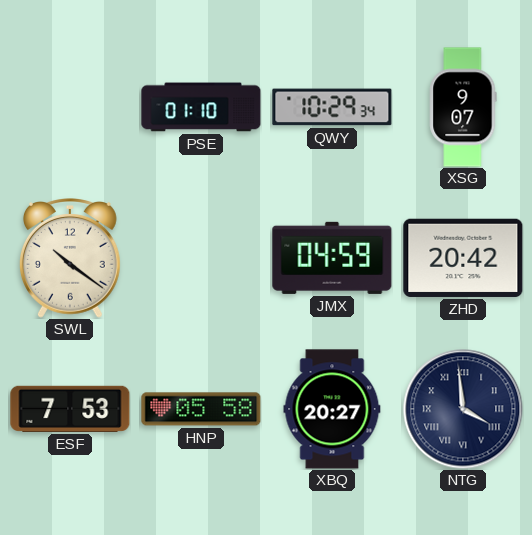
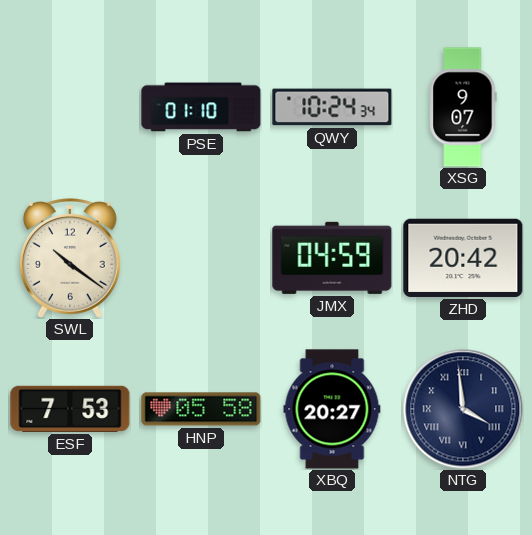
QWY: 10:29 -> 10:24 (332, 107)
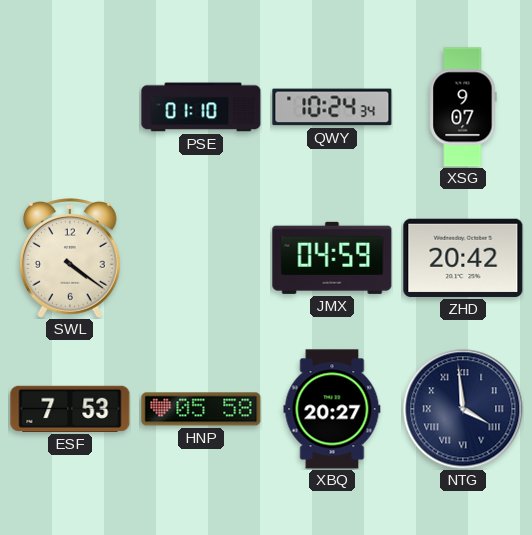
SWL: 10:21 -> 4:21 (70, 258)
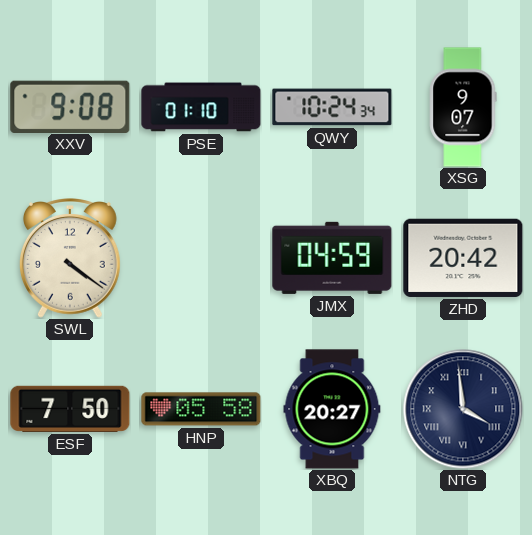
XXV: none -> 9:08 (70, 106)
ESF: 7:53 -> 7:50 (70, 409)
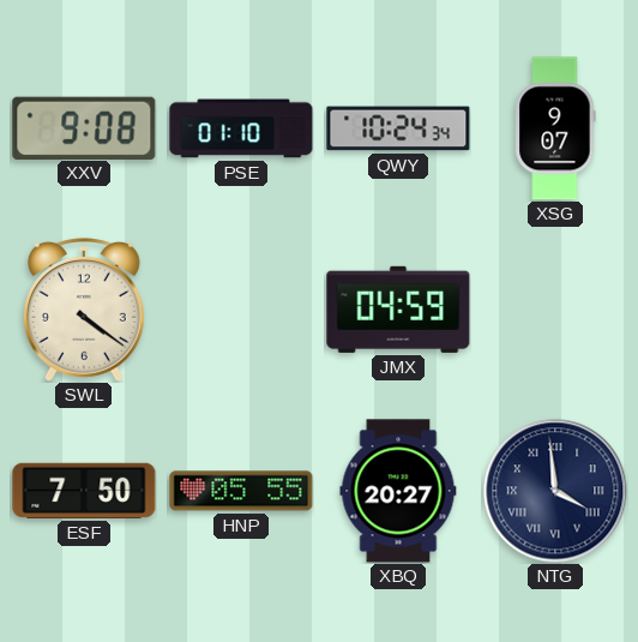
ZHD: 20:42 -> none (463, 258)
HNP: 05:58 -> 05:55 (241, 491)
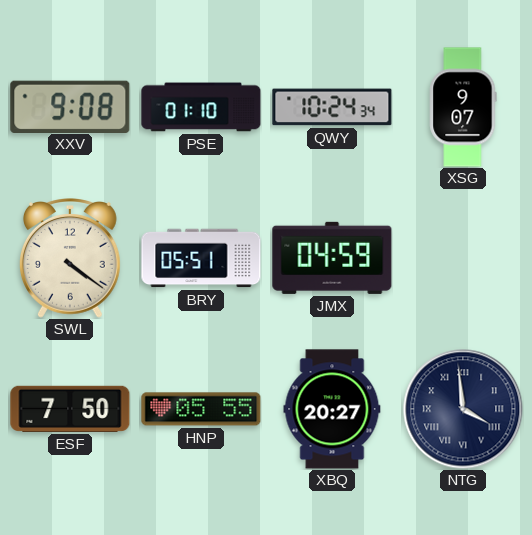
BRY: none -> 05:51 (201, 258)
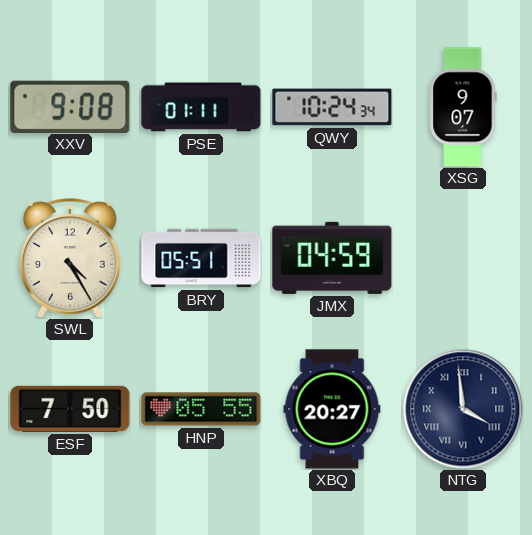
PSE: 01:10 -> 01:11 (201, 107)
SWL: 4:21 -> 4:25 (70, 258)
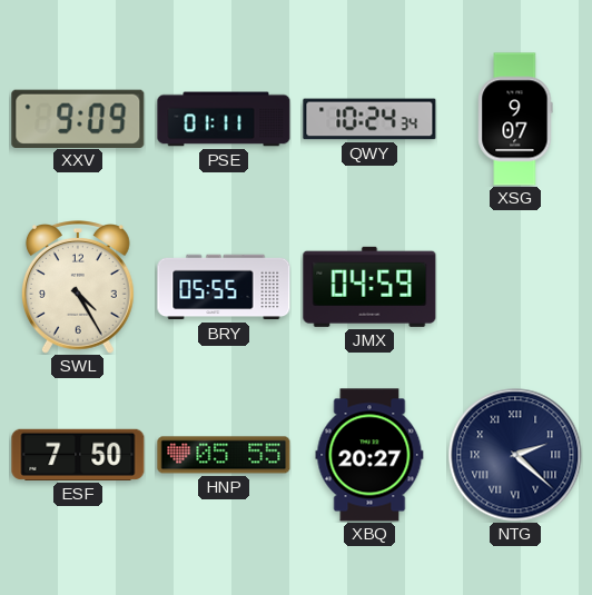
XXV: 9:08 -> 9:09 (78, 118)
BRY: 05:51 -> 05:55 (224, 287)
NTG: 3:59 -> 2:22 (515, 455)
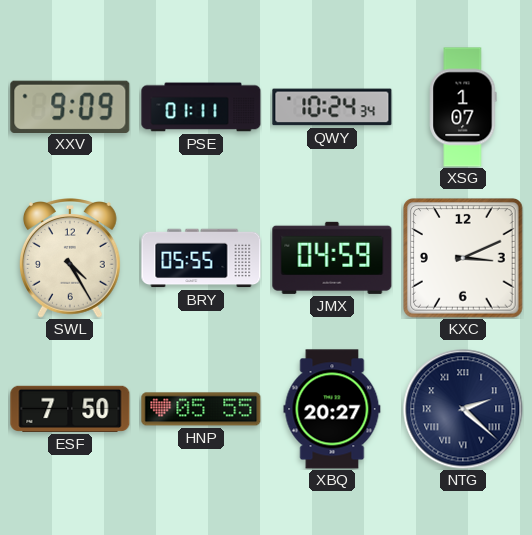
XSG: 9:07 -> 1:07 (463, 107)
KXC: none -> 3:11 (464, 259)
